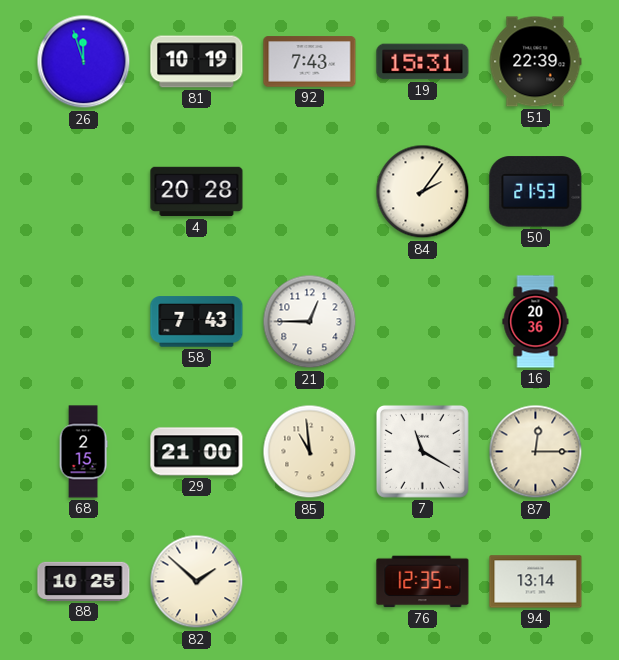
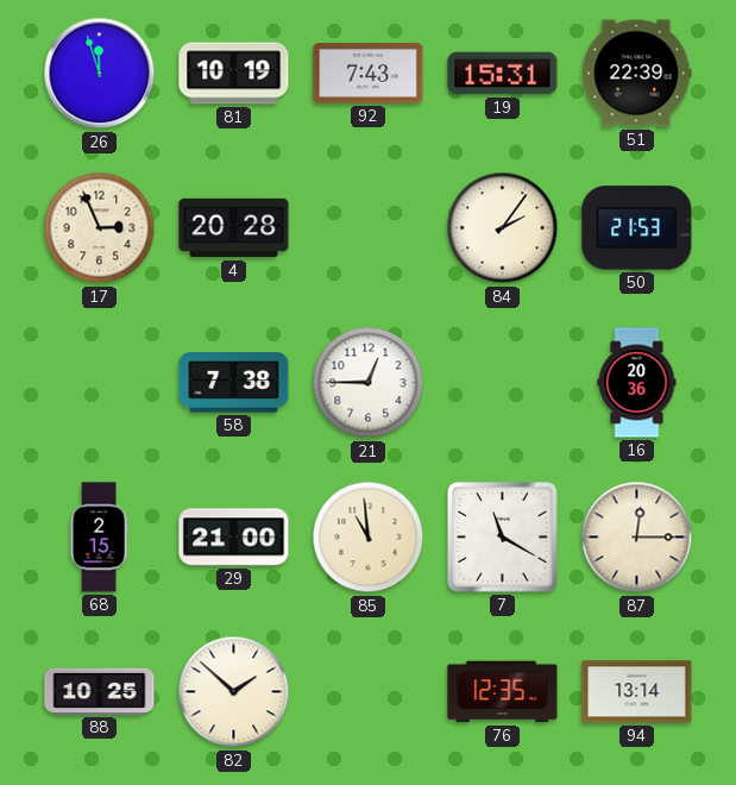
17: none -> 2:56 (100, 228)
58: 7:43 -> 7:38 (234, 383)
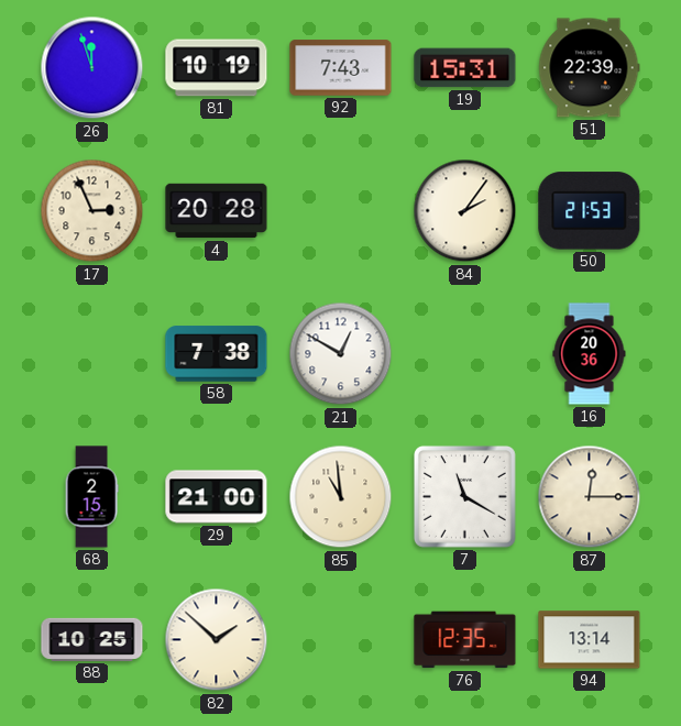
21: 12:45 -> 12:50 (341, 354)
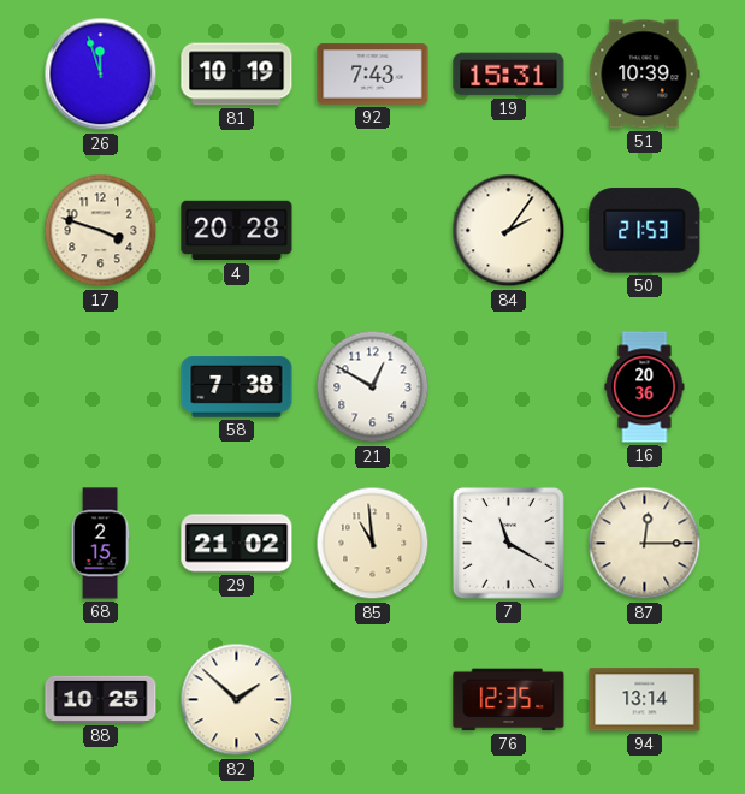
51: 22:39 -> 10:39 (645, 75)
17: 2:56 -> 3:48 (101, 231)
29: 21:00 -> 21:02 (237, 544)
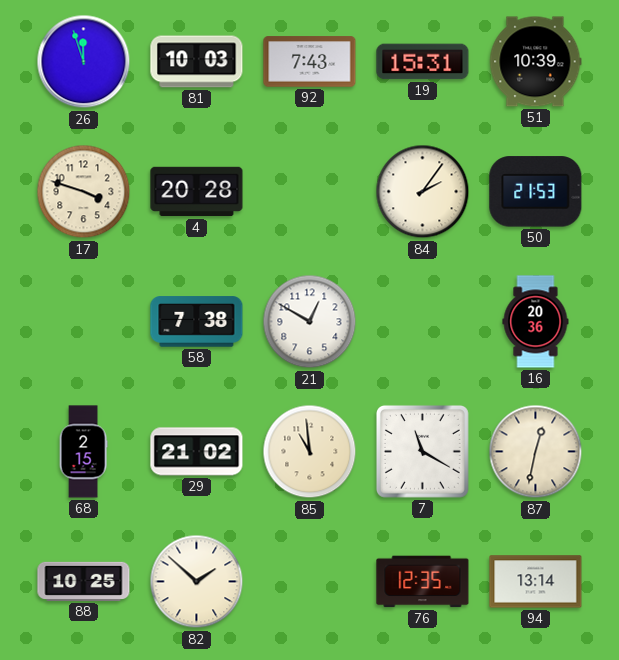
81: 10:19 -> 10:03 (197, 62)
87: 12:15 -> 12:32 (536, 452)
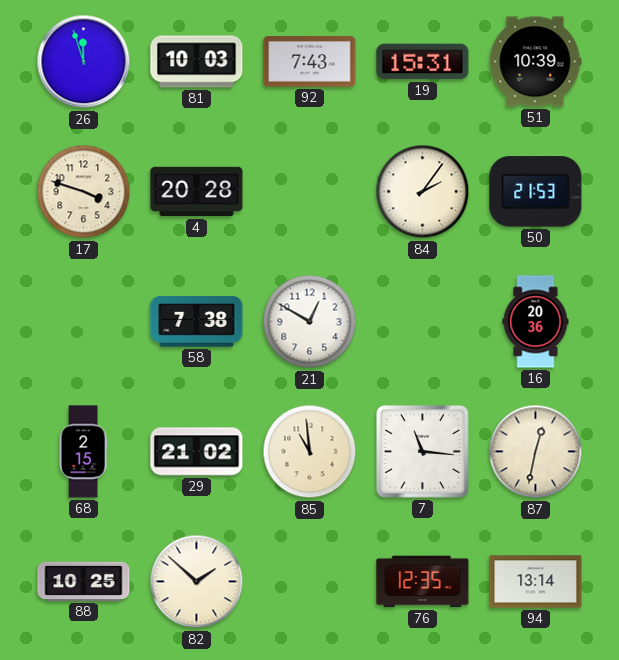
7: 11:20 -> 11:16 (422, 451)
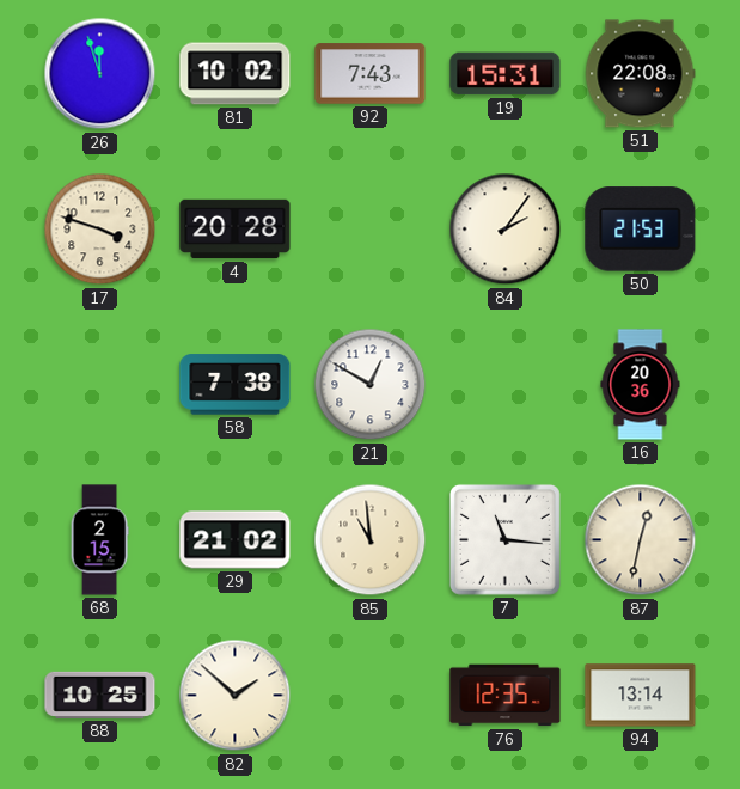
81: 10:03 -> 10:02 (236, 74)
51: 10:39 -> 22:08 (641, 74)
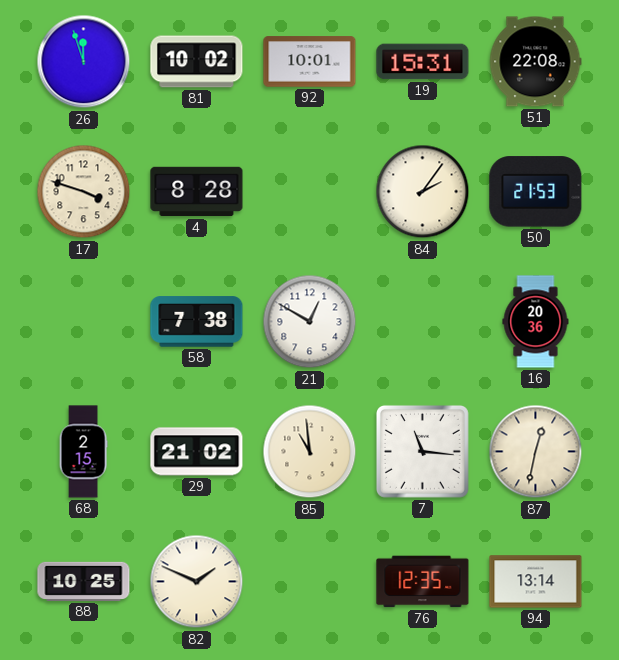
92: 7:43 -> 10:01 (310, 62)
4: 20:28 -> 8:28 (197, 192)
82: 1:52 -> 1:49 (197, 582)
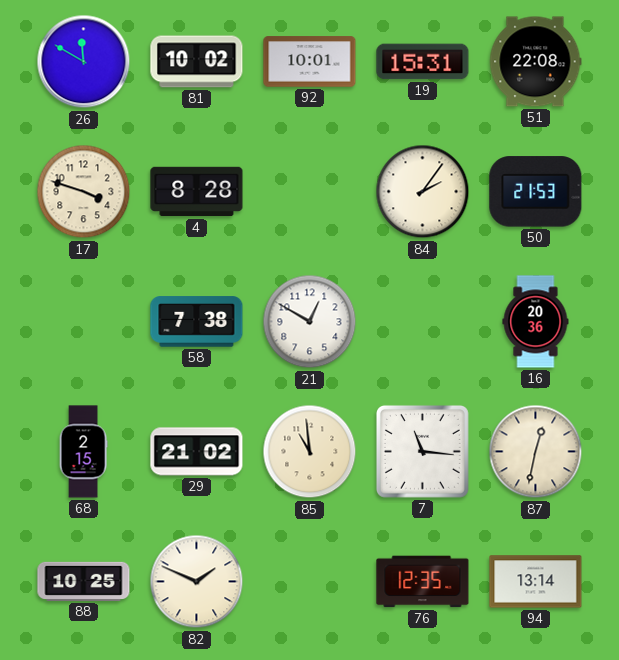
26: 11:57 -> 11:50 (84, 62)
